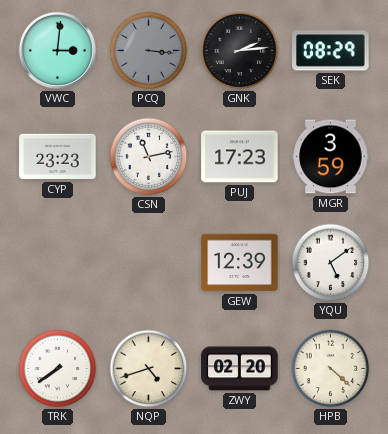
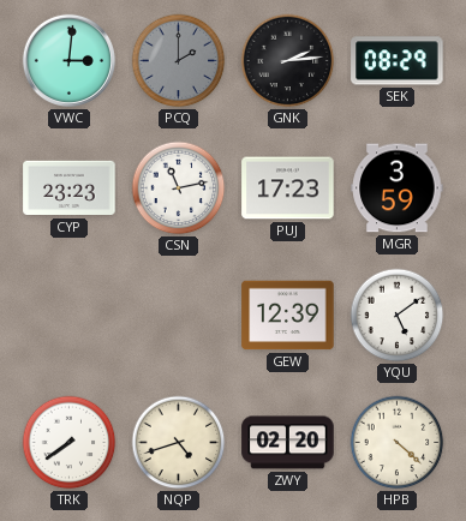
PCQ: 3:16 -> 2:00 (179, 61)
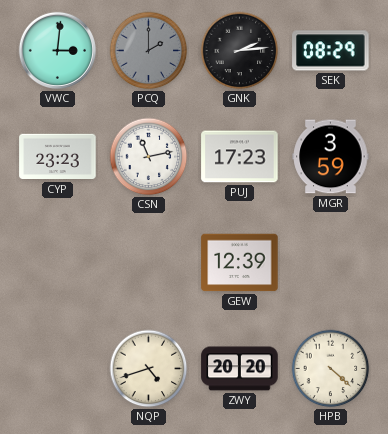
YQU: 5:09 -> none (398, 316)
TRK: 7:39 -> none (70, 443)
ZWY: 02:20 -> 20:20 (240, 369)
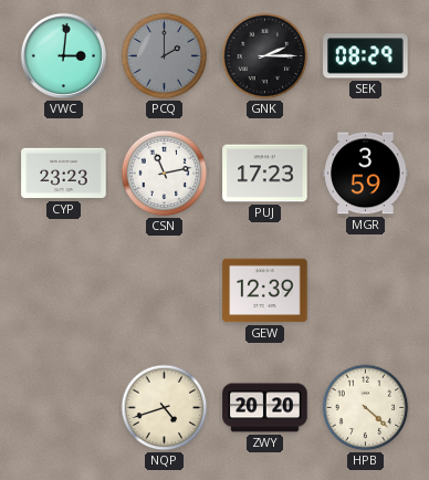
GNK: 2:14 -> 2:15 (265, 56)
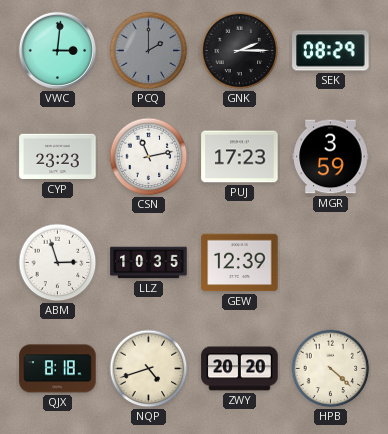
ABM: none -> 2:57 (58, 263)
LLZ: none -> 10:35 (149, 263)
QJX: none -> 8:18 (58, 369)
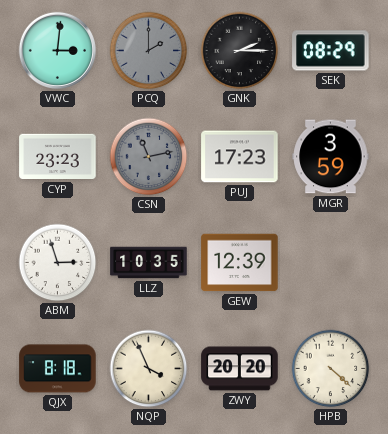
CSN dial: white -> grey (149, 157)
NQP: 4:42 -> 3:56 (149, 369)
